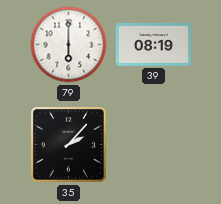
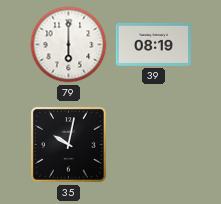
35: 2:07 -> 10:02 (68, 144)
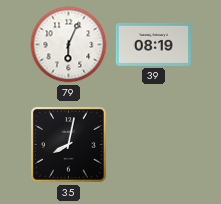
79: 6:00 -> 6:04 (69, 45)
35: 10:02 -> 8:02 (68, 144)
